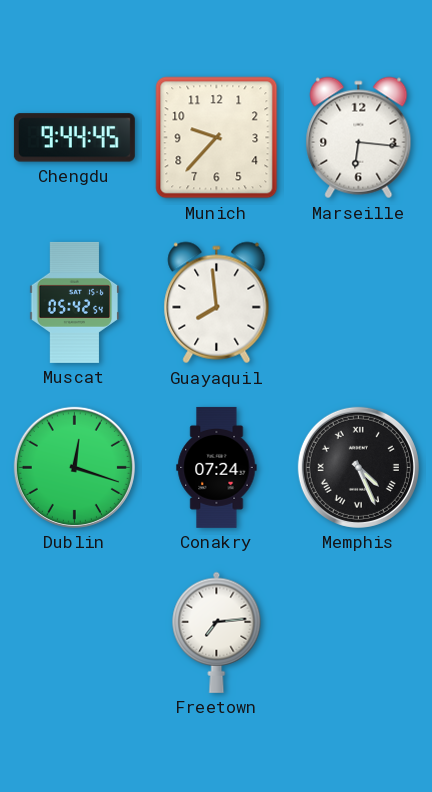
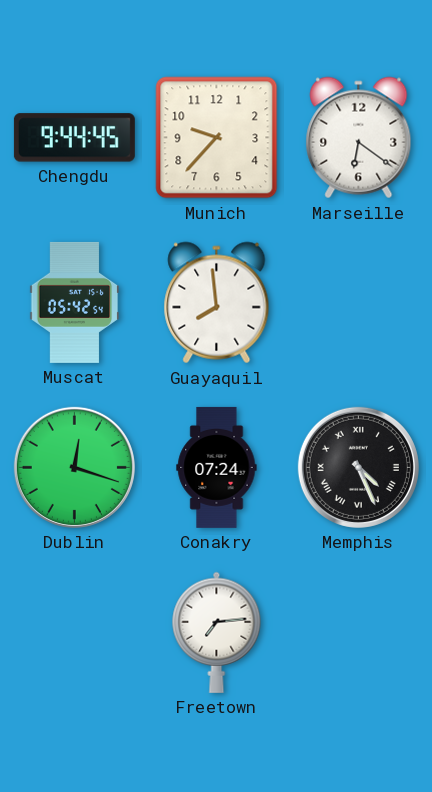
Marseille: 6:16 -> 6:21 (359, 138)
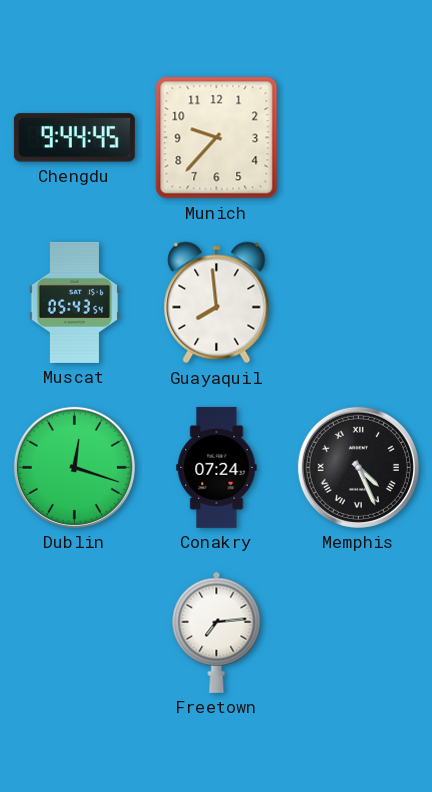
Marseille: 6:21 -> none (359, 138)
Muscat: 05:42 -> 05:43 (75, 302)
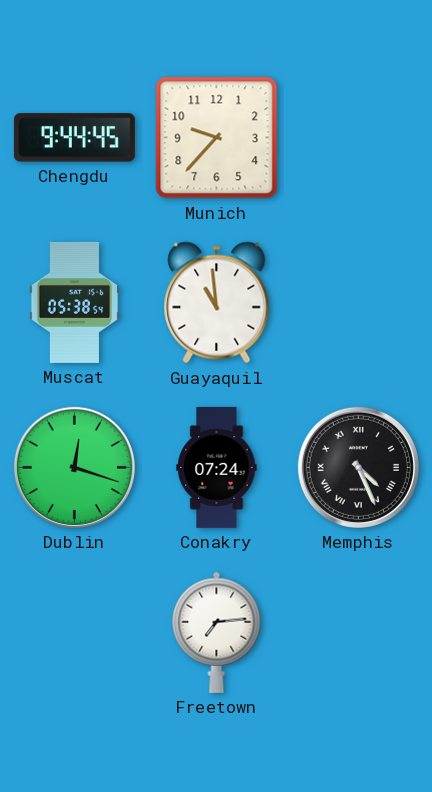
Muscat: 05:43 -> 05:38 (75, 302)
Guayaquil: 7:59 -> 10:59 (217, 303)
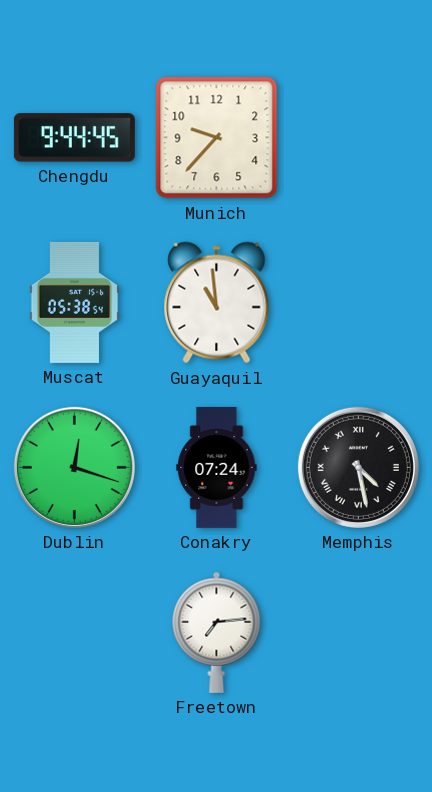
Memphis: 4:26 -> 4:28 (358, 467)
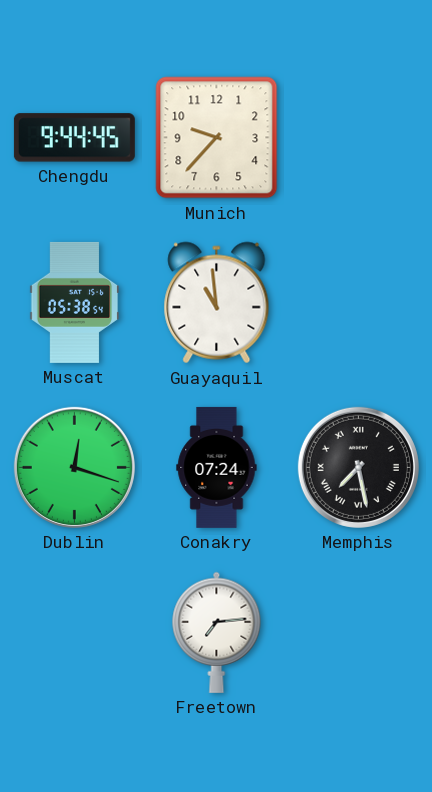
Memphis: 4:28 -> 7:28 (358, 467)
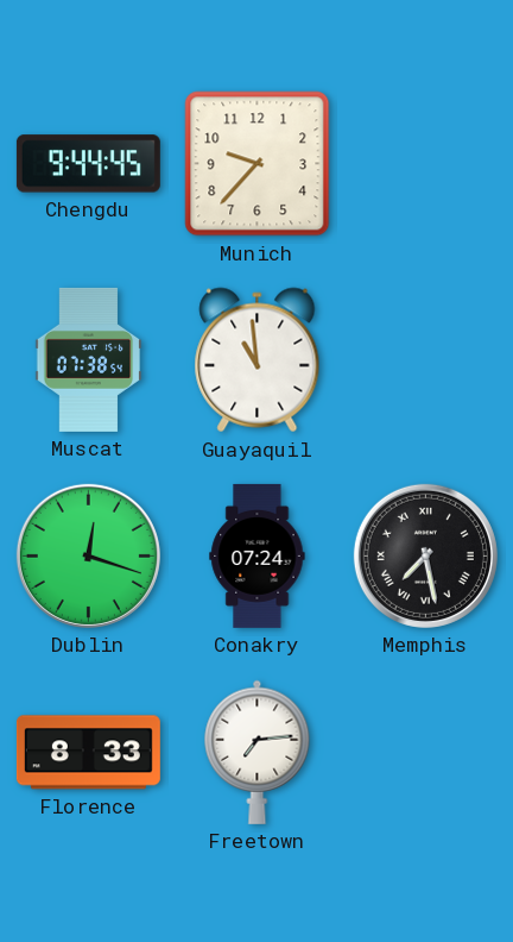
Muscat: 05:38 -> 07:38 (89, 359)
Florence: none -> 8:33 (88, 753)
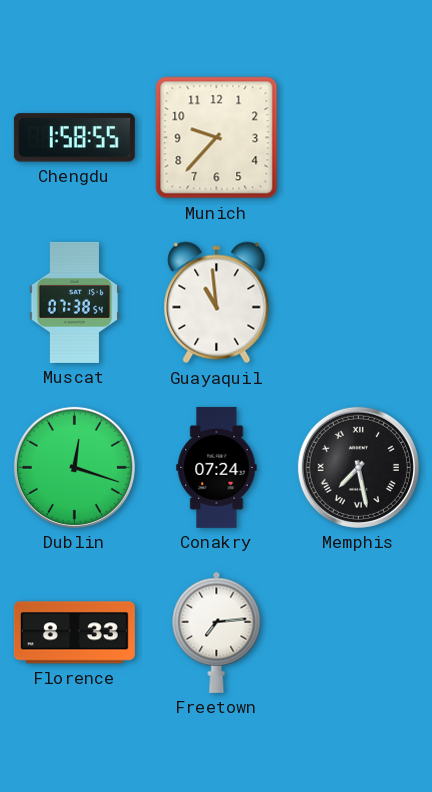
Chengdu: 9:44 -> 1:58 (74, 138)
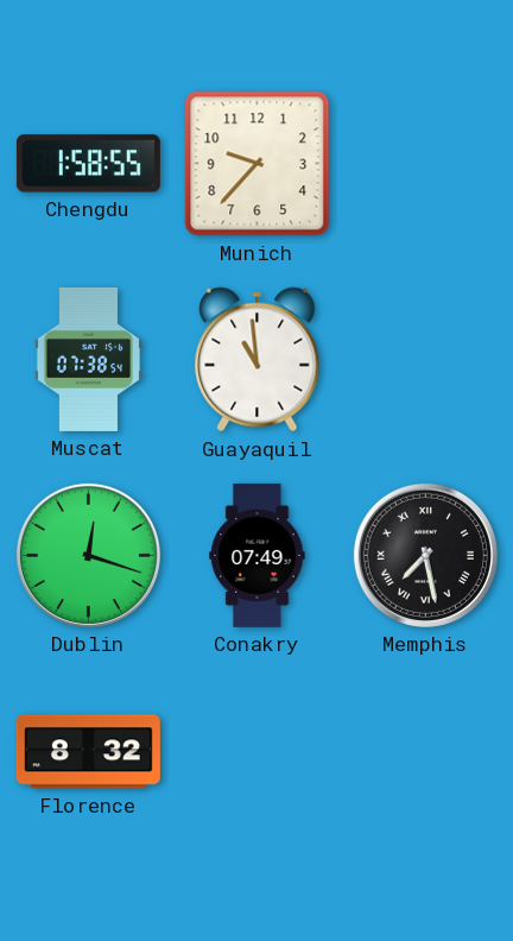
Conakry: 07:24 -> 07:49 (258, 555)
Florence: 8:33 -> 8:32 (88, 752)
Freetown: 7:14 -> none (217, 632)
